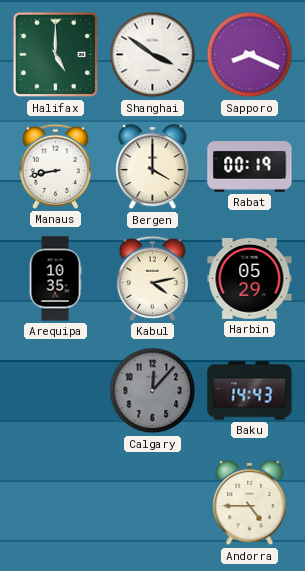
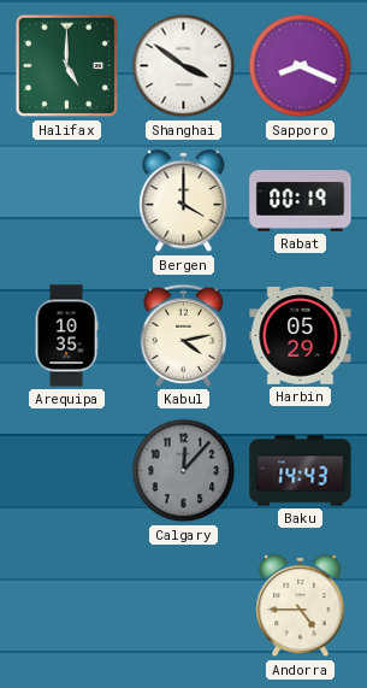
Manaus: 8:43 -> none (56, 166)
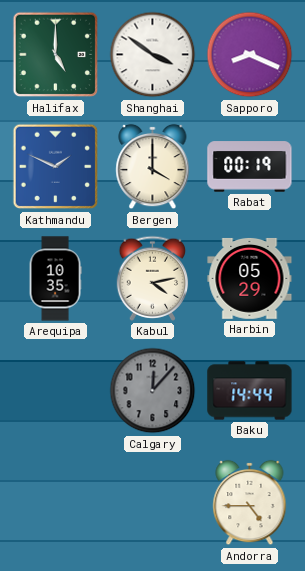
Kathmandu: none -> 1:49 (56, 167)
Baku: 14:43 -> 14:44 (250, 391)
